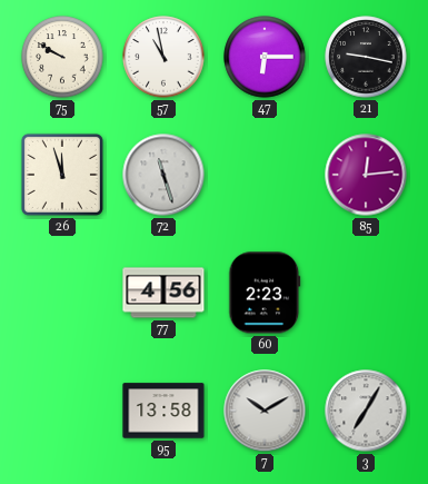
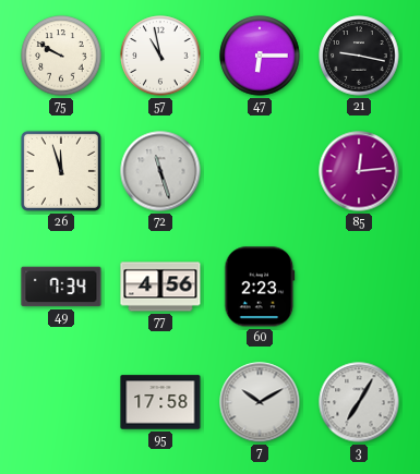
49: none -> 7:34 (61, 287)
95: 13:58 -> 17:58 (160, 402)
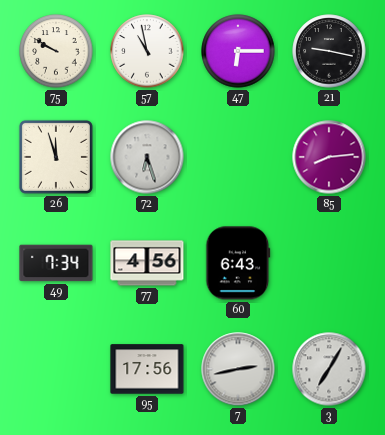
72: 11:27 -> 6:27 (147, 157)
85: 12:14 -> 8:14 (329, 157)
60: 2:23 -> 6:43 (238, 263)
95: 17:58 -> 17:56 (147, 369)
7: 10:10 -> 2:43 (238, 369)
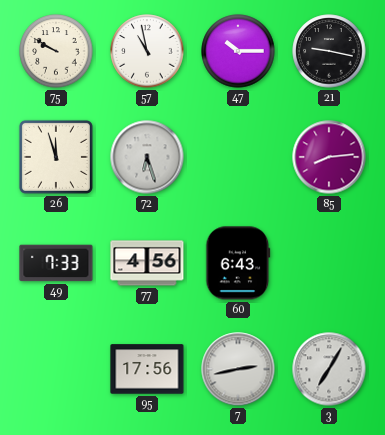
47: 6:15 -> 10:15 (238, 51)
49: 7:34 -> 7:33 (56, 263)
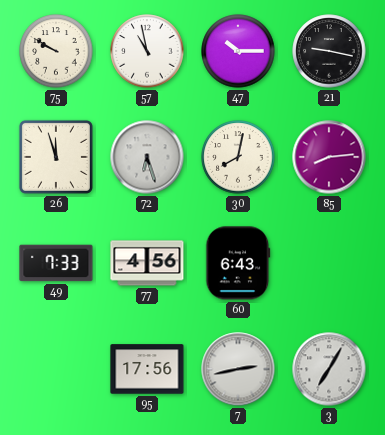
30: none -> 8:02 (238, 157)
